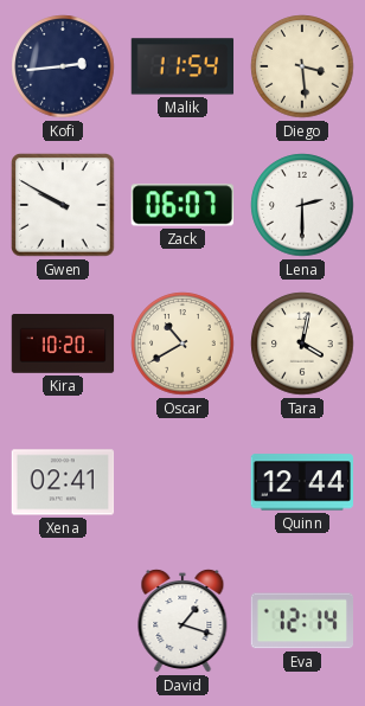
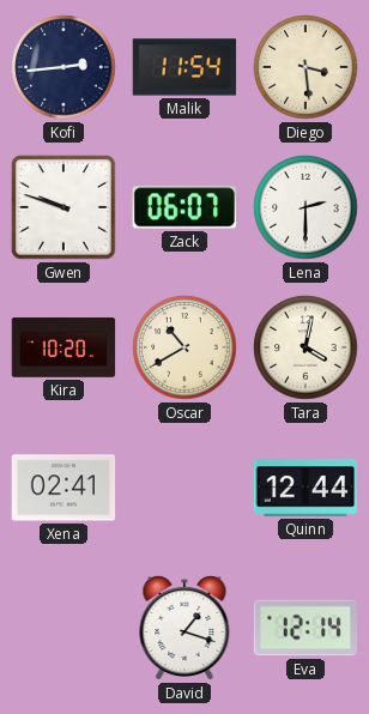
Gwen: 9:50 -> 9:48 (63, 207)
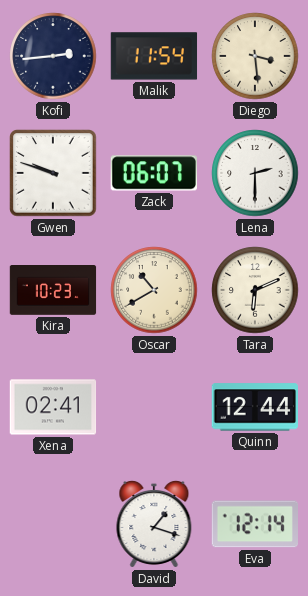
Kira: 10:20 -> 10:23 (53, 291)
Tara: 4:02 -> 6:11 (255, 290)
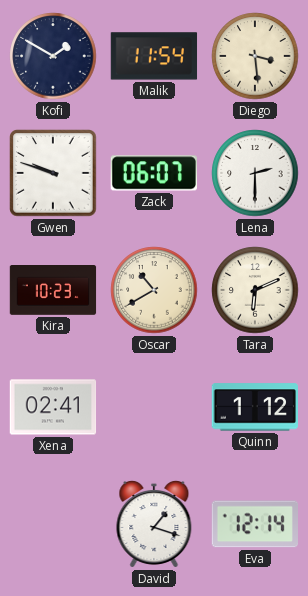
Kofi: 2:44 -> 1:50 (53, 56)
Quinn: 12:44 -> 1:12 (255, 407)
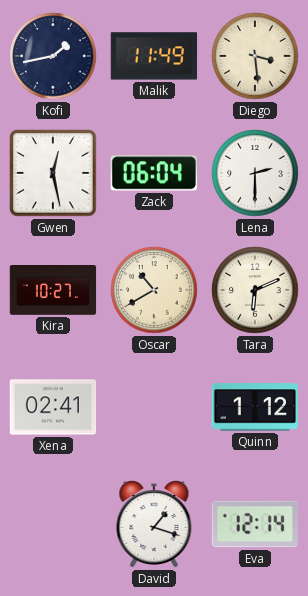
Kofi: 1:50 -> 1:43 (53, 56)
Malik: 11:54 -> 11:49 (154, 56)
Gwen: 9:48 -> 12:28 (53, 173)
Zack: 06:07 -> 06:04 (153, 173)
Kira: 10:23 -> 10:27 (53, 291)
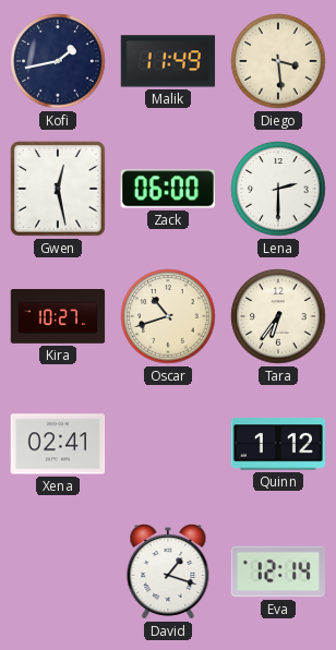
Zack: 06:04 -> 06:00 (167, 189)
Oscar: 10:40 -> 10:42 (168, 316)
Tara: 6:11 -> 6:36 (278, 316)
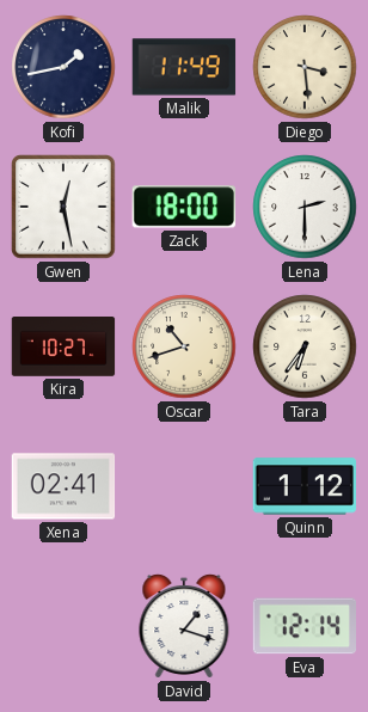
Zack: 06:00 -> 18:00 (183, 207)
